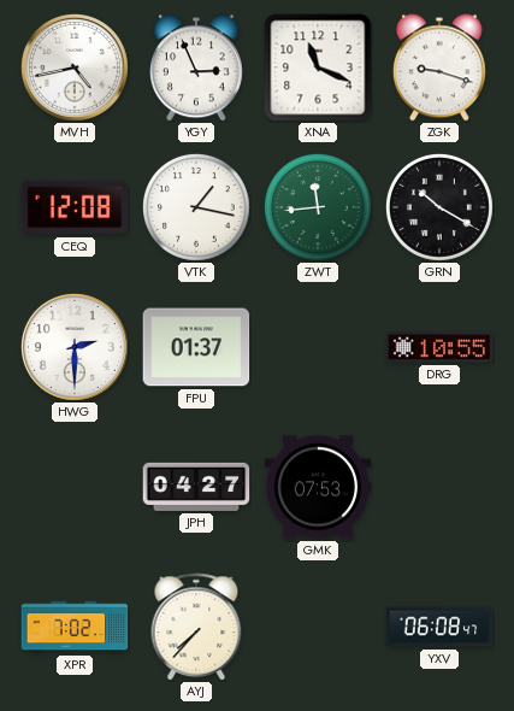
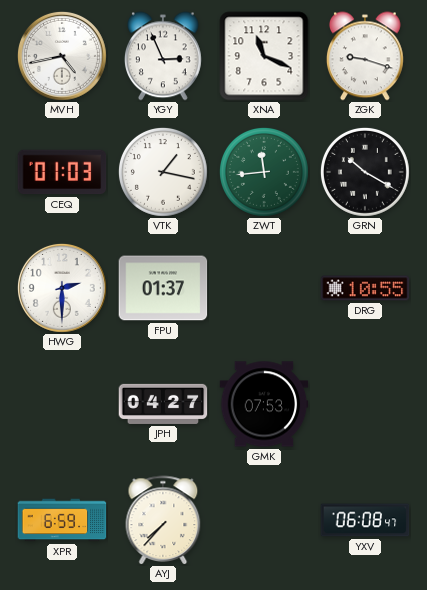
CEQ: 12:08 -> 01:03 (62, 172)
XPR: 7:02 -> 6:59 (62, 520)
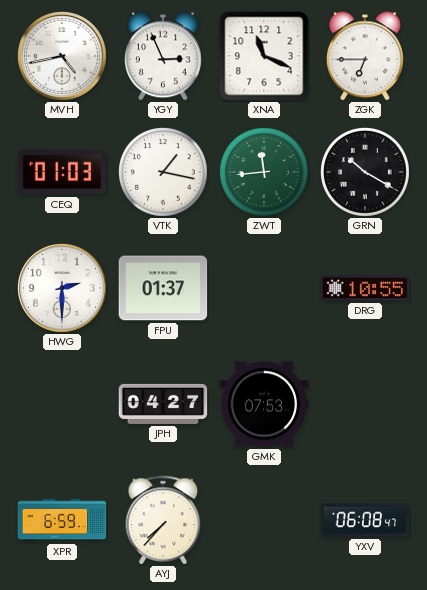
ZGK: 9:18 -> 6:45 (365, 56)
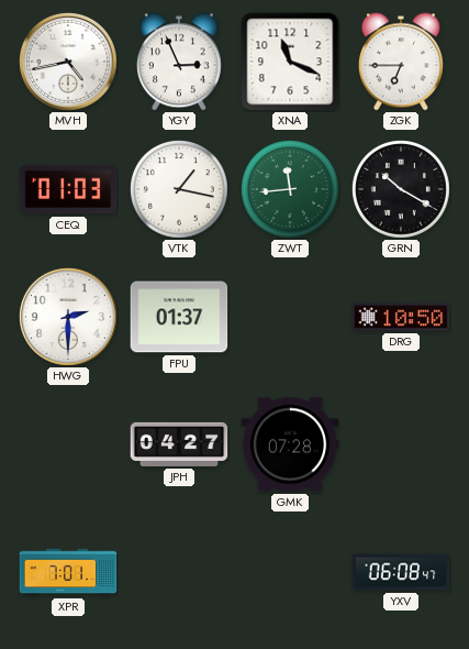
DRG: 10:55 -> 10:50 (401, 317)
GMK: 07:53 -> 07:28 (290, 444)
XPR: 6:59 -> 7:01 (68, 572)
AYJ: 7:37 -> none (163, 520)
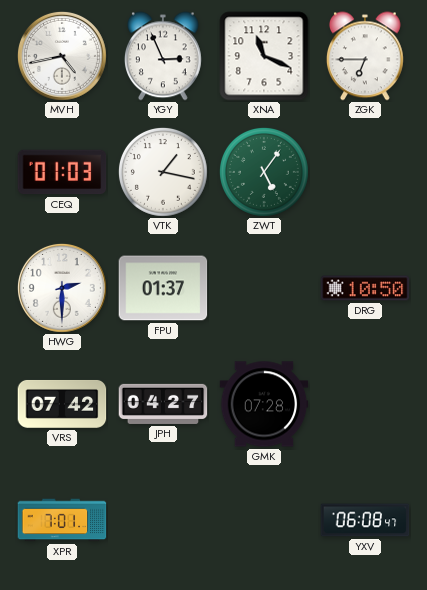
ZWT: 11:44 -> 5:06 (264, 172)
GRN: 10:20 -> none (401, 189)
VRS: none -> 07:42 (62, 404)
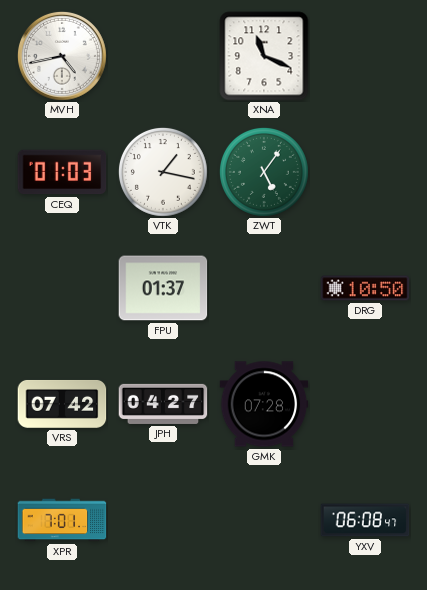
YGY: 2:56 -> none (163, 56)
ZGK: 6:45 -> none (365, 56)
HWG: 2:30 -> none (62, 288)
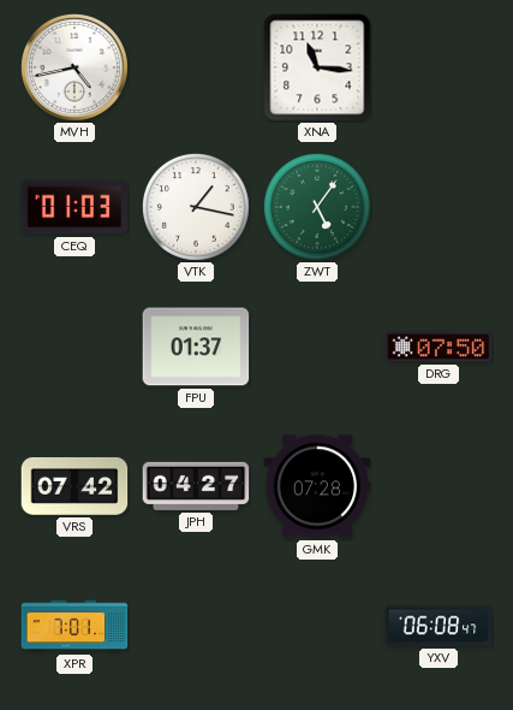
XNA: 11:19 -> 11:16 (317, 67)
DRG: 10:50 -> 07:50 (439, 347)
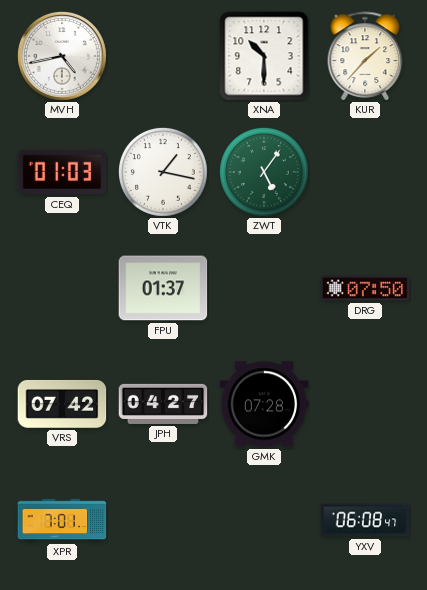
XNA: 11:16 -> 10:30 (264, 56)
KUR: none -> 1:37 (365, 56)
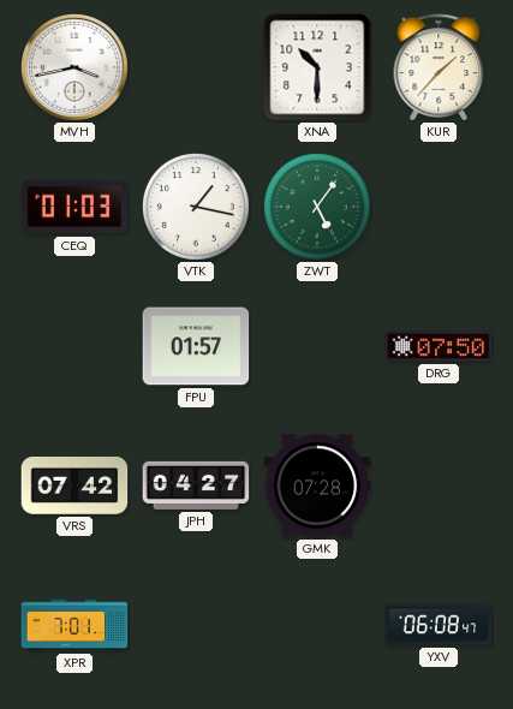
MVH: 4:43 -> 3:43 (74, 67)
FPU: 01:37 -> 01:57 (196, 346)
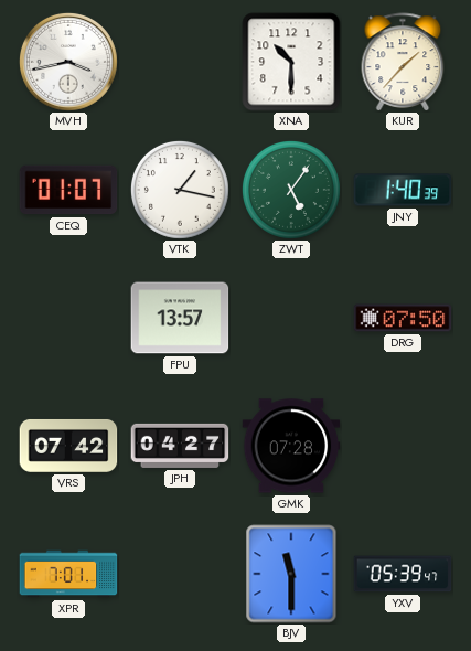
CEQ: 01:03 -> 01:07 (68, 190)
JNY: none -> 1:40 (403, 190)
FPU: 01:57 -> 13:57 (180, 318)
BJV: none -> 11:30 (291, 574)
YXV: 06:08 -> 05:39 (403, 574)
